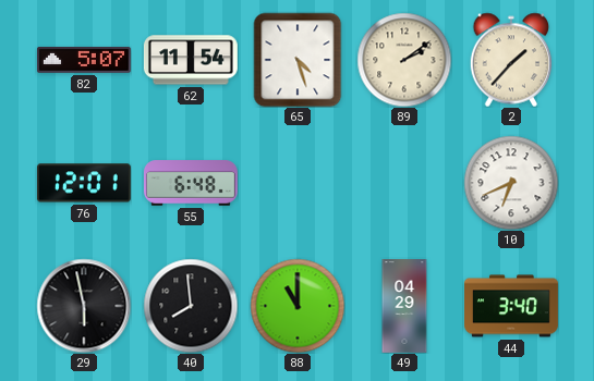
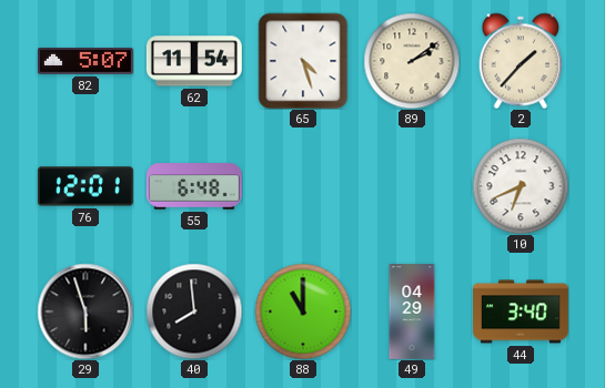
29: 5:58 -> 5:57 (85, 312)
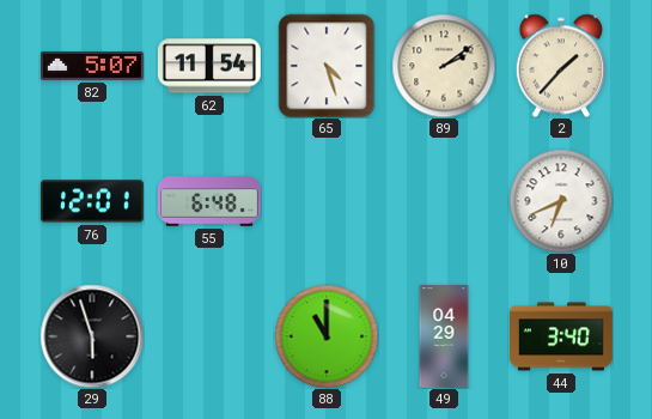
40: 7:59 -> none (194, 312)
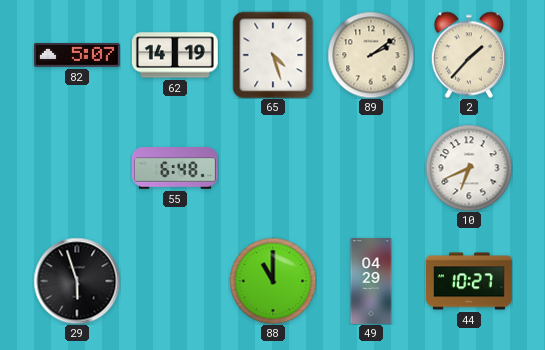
62: 11:54 -> 14:19 (175, 55)
76: 12:01 -> none (92, 201)
44: 3:40 -> 10:27 (470, 281)
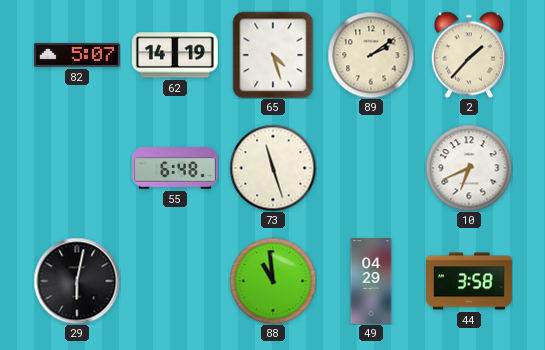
73: none -> 11:27 (273, 168)
29: 5:57 -> 6:02 (77, 281)
88: 11:00 -> 10:59 (273, 281)
44: 10:27 -> 3:58 (470, 281)
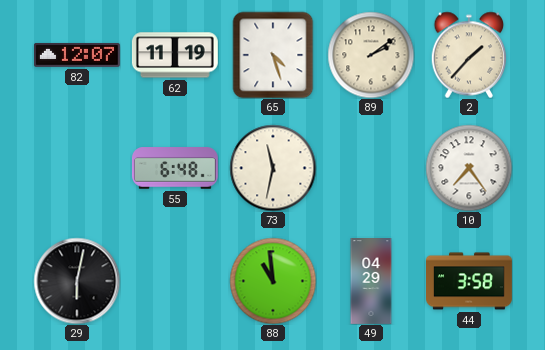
82: 5:07 -> 12:07 (77, 55)
62: 14:19 -> 11:19 (175, 55)
73: 11:27 -> 11:32 (273, 168)
10: 6:41 -> 7:24 (469, 168)
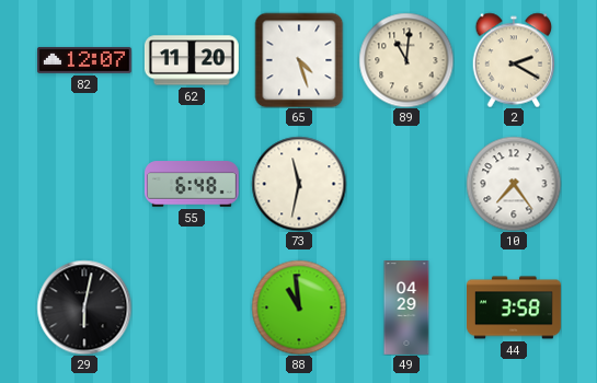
62: 11:19 -> 11:20 (192, 60)
89: 2:09 -> 11:01 (406, 60)
2: 1:37 -> 2:20 (514, 60)
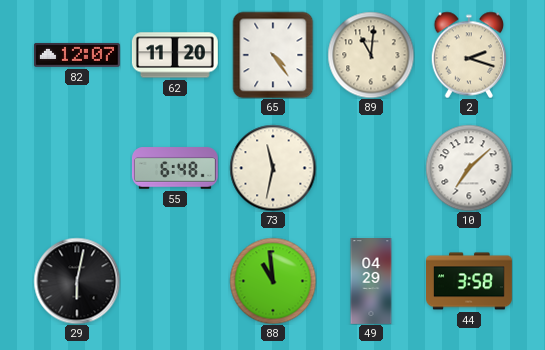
65: 4:27 -> 4:24 (273, 55)
2: 2:20 -> 2:18 (469, 55)
10: 7:24 -> 7:08 (469, 168)
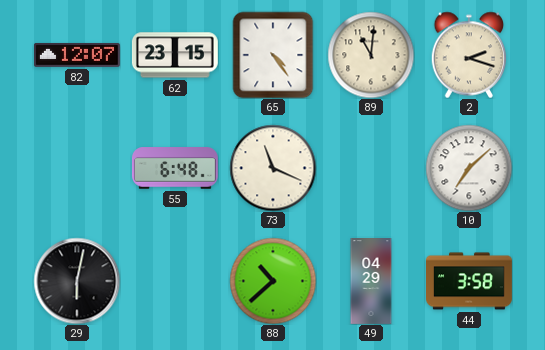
62: 11:20 -> 23:15 (175, 55)
73: 11:32 -> 11:19 (273, 168)
88: 10:59 -> 10:38 (273, 281)
